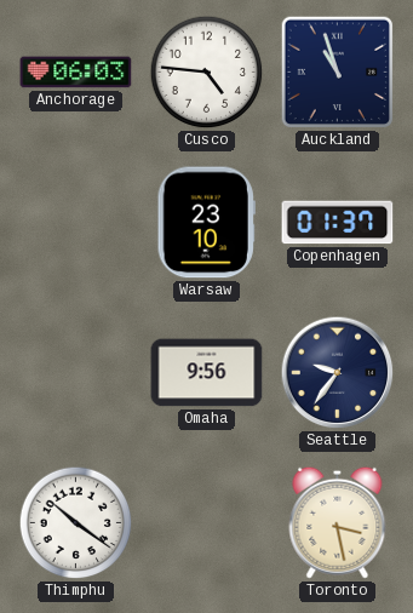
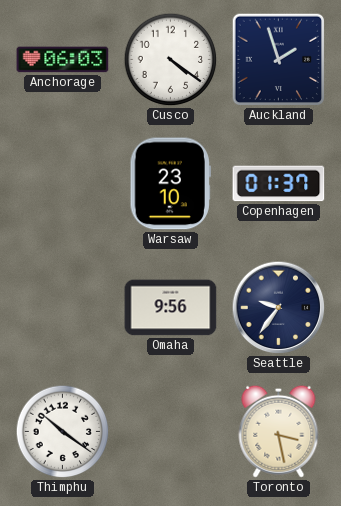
Cusco: 4:46 -> 4:21 (171, 60)
Auckland: 10:57 -> 1:57 (279, 60)
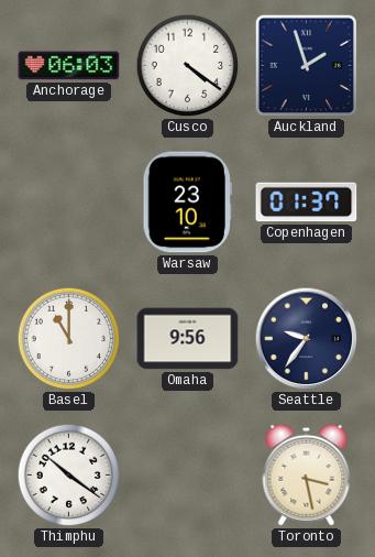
Basel: none -> 11:00 (69, 339)
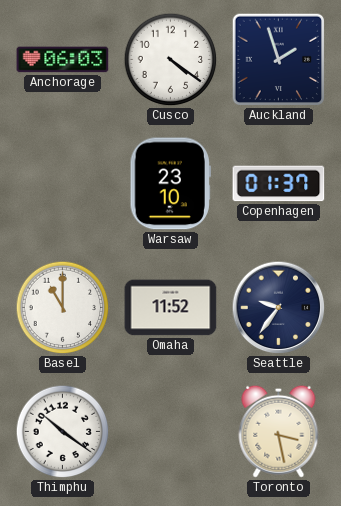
Omaha: 9:56 -> 11:52 (171, 308)
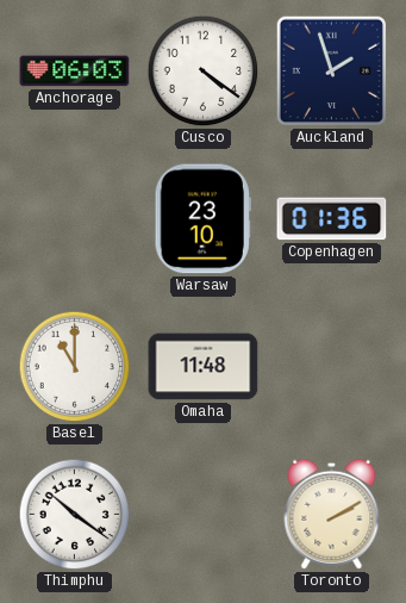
Copenhagen: 01:37 -> 01:36 (332, 219)
Omaha: 11:52 -> 11:48 (204, 367)
Seattle: 9:36 -> none (279, 308)
Toronto: 3:28 -> 2:10 (332, 514)
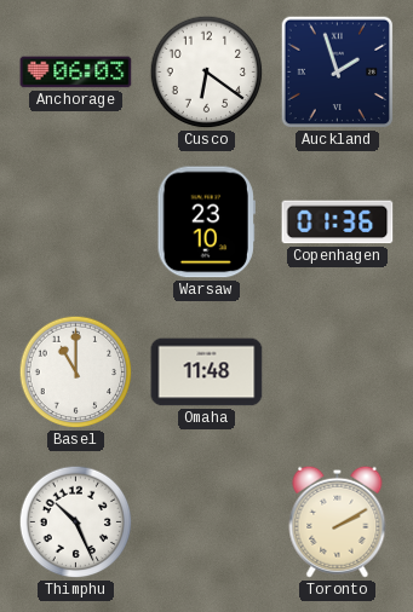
Cusco: 4:21 -> 6:21 (207, 73)
Thimphu: 10:21 -> 10:26 (76, 522)
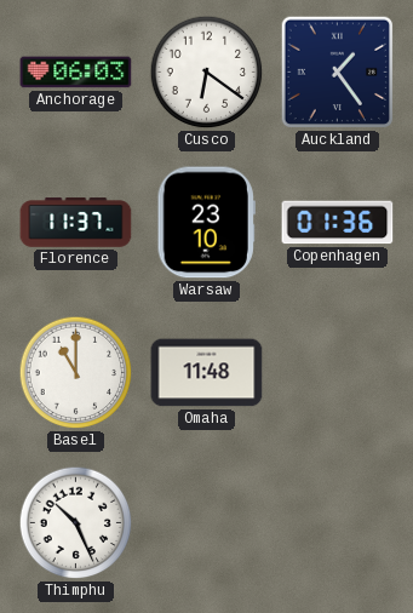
Auckland: 1:57 -> 1:24 (338, 73)
Florence: none -> 11:37 (76, 223)
Toronto: 2:10 -> none (338, 521)
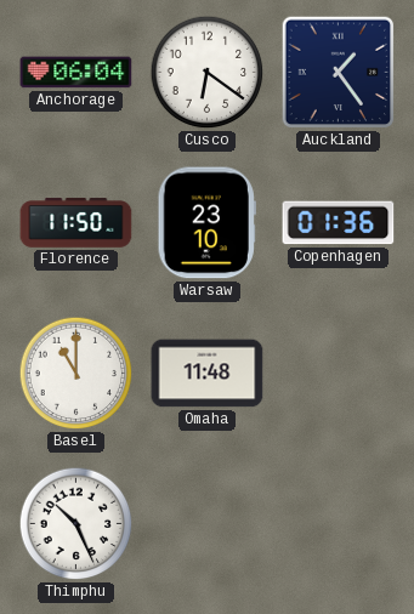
Anchorage: 06:03 -> 06:04 (76, 73)
Florence: 11:37 -> 11:50 (76, 223)
